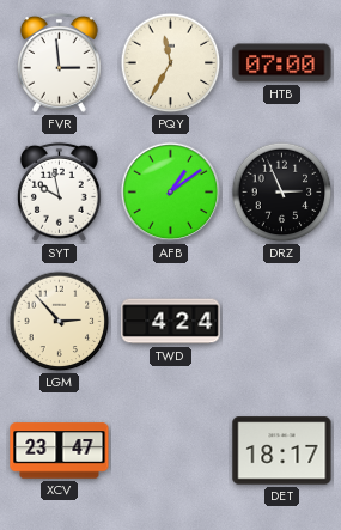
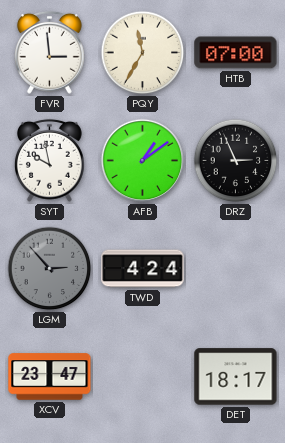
LGM dial: cream -> grey (50, 269)
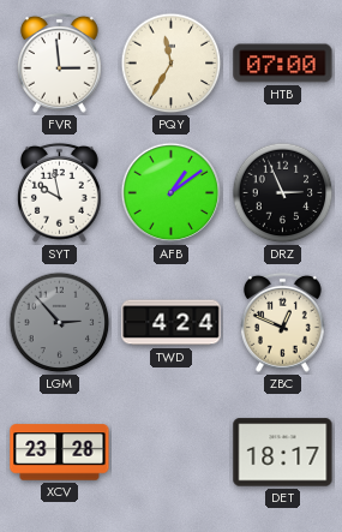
ZBC: none -> 12:49 (282, 322)
XCV: 23:47 -> 23:28 (60, 453)
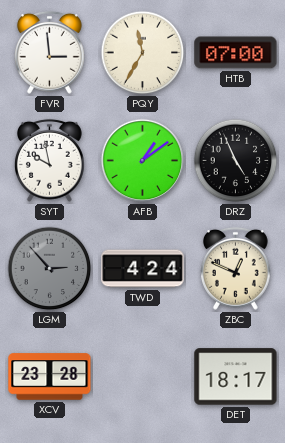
DRZ: 2:56 -> 4:56 (236, 161)
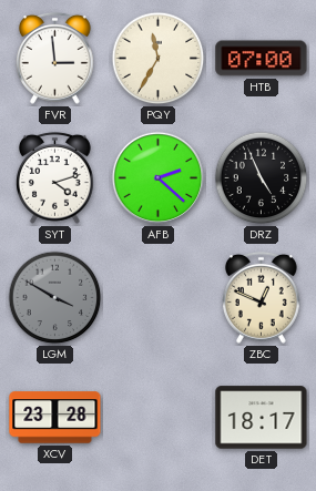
SYT: 9:58 -> 4:12 (54, 177)
AFB: 1:09 -> 2:22 (159, 178)
LGM: 2:53 -> 3:50 (55, 298)
TWD: 4:24 -> none (143, 269)
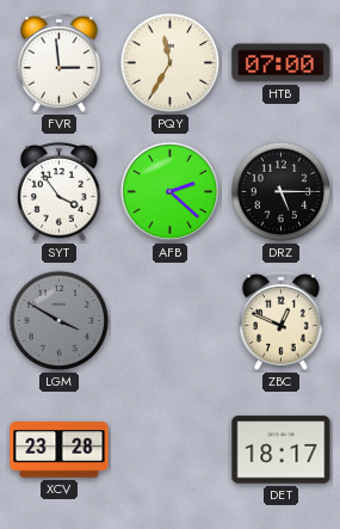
SYT: 4:12 -> 3:54 (58, 191)
DRZ: 4:56 -> 5:15 (282, 192)
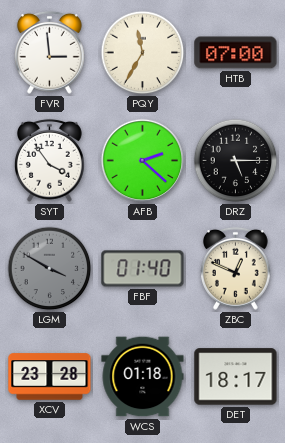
FBF: none -> 01:40 (143, 269)
WCS: none -> 01:18 (143, 377)
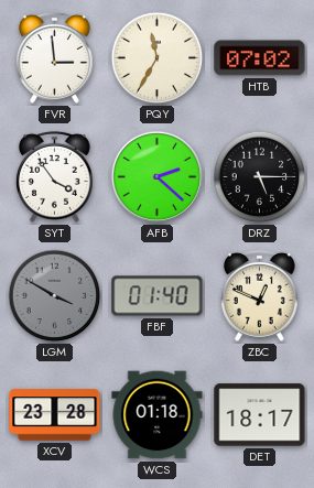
HTB: 07:00 -> 07:02 (260, 58)
